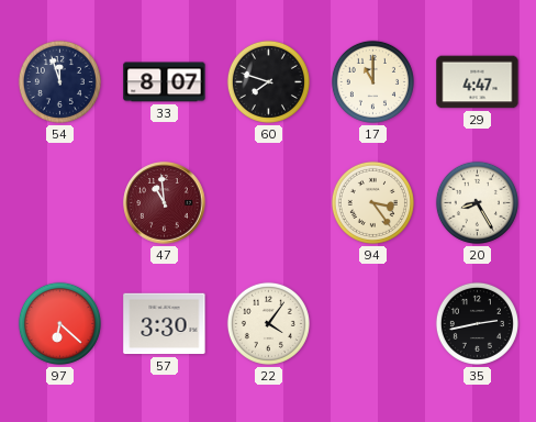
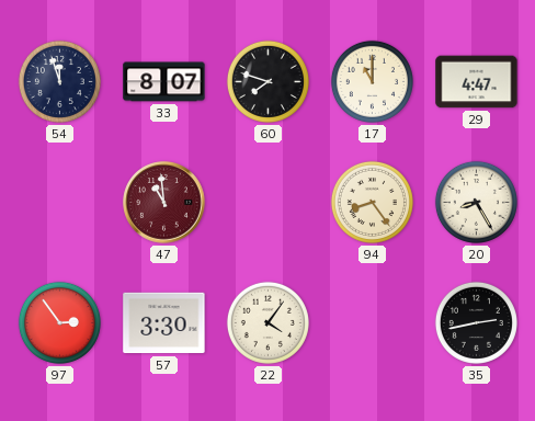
94: 3:24 -> 8:24 (372, 202)
97: 6:22 -> 2:54 (59, 322)
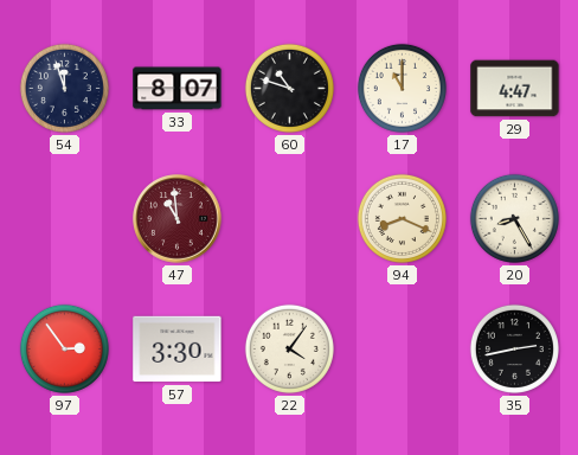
60: 7:48 -> 10:48 (289, 88)
94: 8:24 -> 8:19 (402, 218)
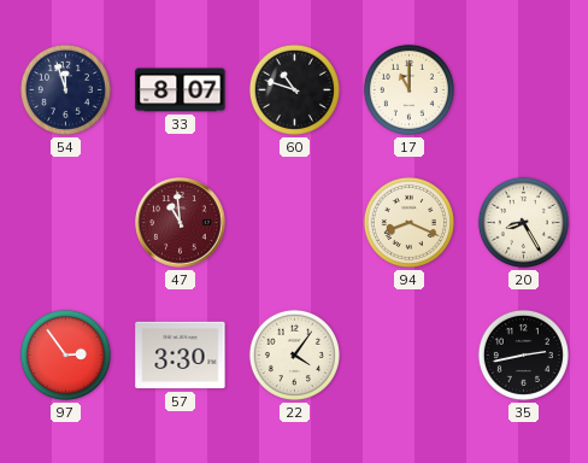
29: 4:47 -> none (515, 89)
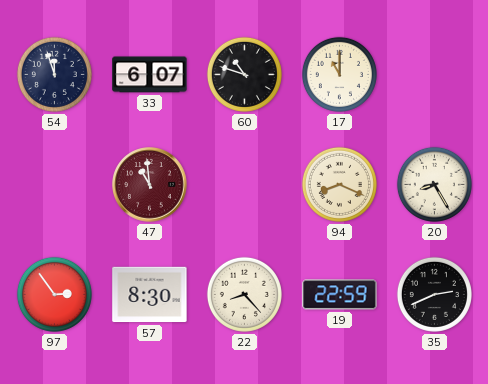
33: 8:07 -> 6:07 (150, 75)
57: 3:30 -> 8:30 (150, 295)
22: 4:06 -> 8:23 (244, 294)
19: none -> 22:59 (340, 295)
35: 2:43 -> 2:41 (434, 294)
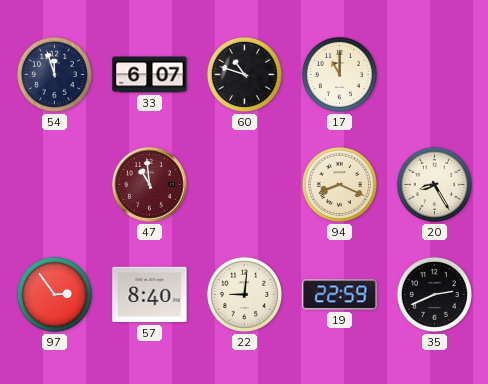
57: 8:30 -> 8:40 (150, 295)
22: 8:23 -> 9:01 (244, 294)
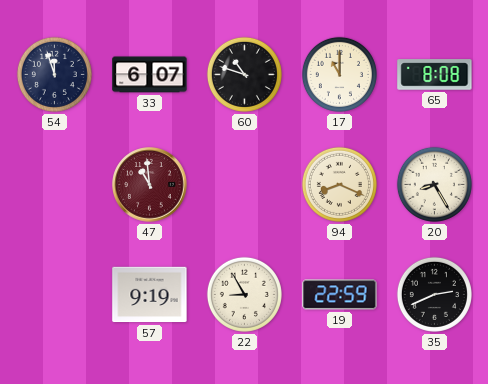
65: none -> 8:08 (435, 75)
97: 2:54 -> none (54, 294)
57: 8:40 -> 9:19 (150, 295)
22: 9:01 -> 8:55 (244, 294)
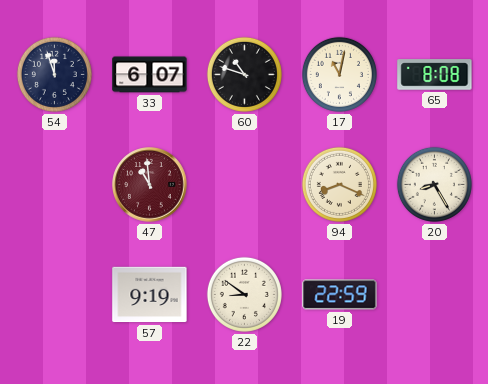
17: 11:00 -> 11:02 (339, 74)
22: 8:55 -> 8:51 (244, 294)
35: 2:41 -> none (434, 294)
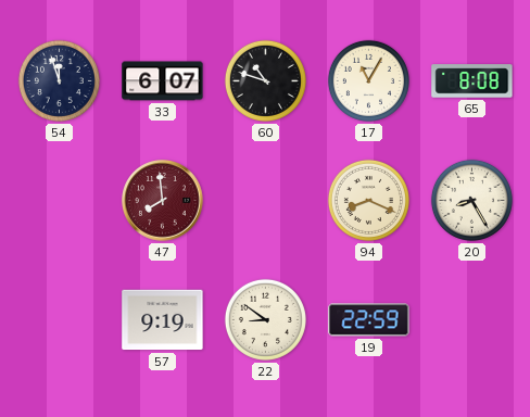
17: 11:02 -> 11:05 (368, 80)
47: 10:59 -> 7:59 (163, 201)
